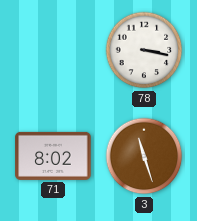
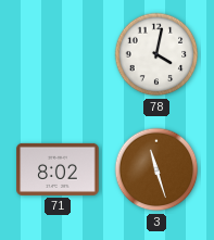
78: 3:17 -> 4:02 (156, 54)
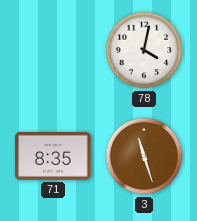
71: 8:02 -> 8:35 (53, 156)
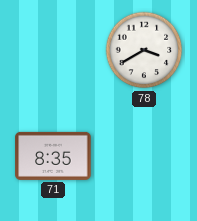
78: 4:02 -> 3:40 (144, 50)
3: 11:27 -> none (144, 156)
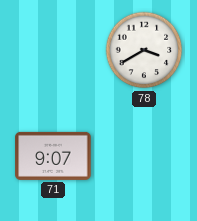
71: 8:35 -> 9:07 (53, 156)
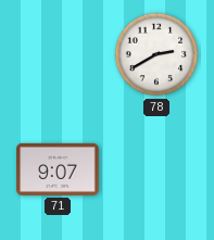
78: 3:40 -> 2:40 (156, 54)
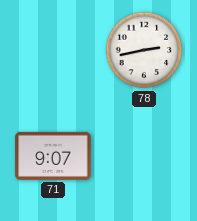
78: 2:40 -> 2:43 (144, 50)
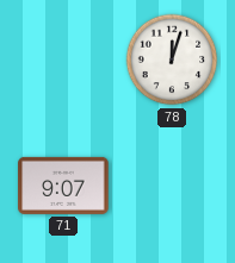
78: 2:43 -> 12:03 (172, 60)
